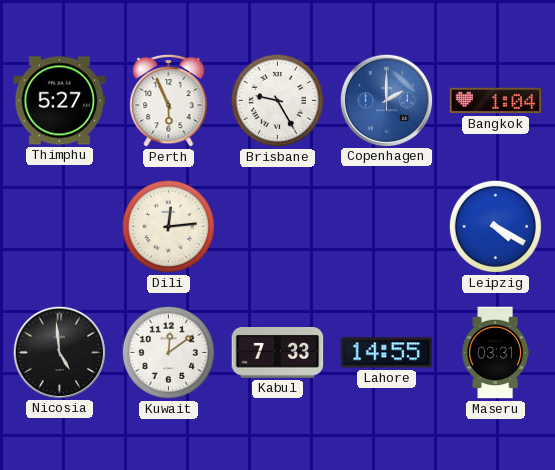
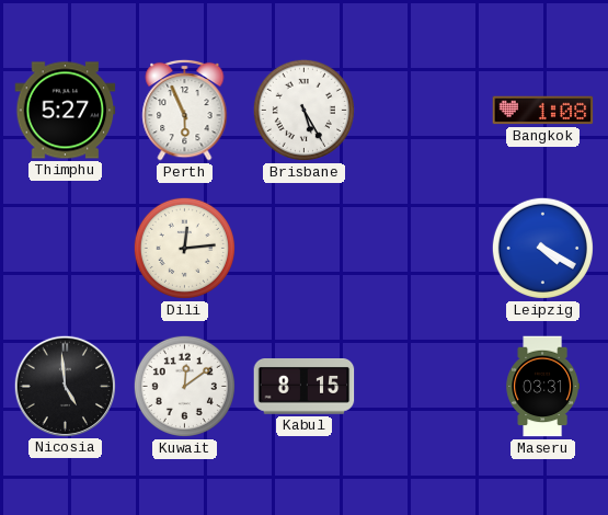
Brisbane: 9:25 -> 5:25 (303, 110)
Copenhagen: 2:00 -> none (386, 100)
Bangkok: 1:04 -> 1:08 (543, 111)
Kabul: 7:33 -> 8:15 (305, 387)
Lahore: 14:55 -> none (387, 353)
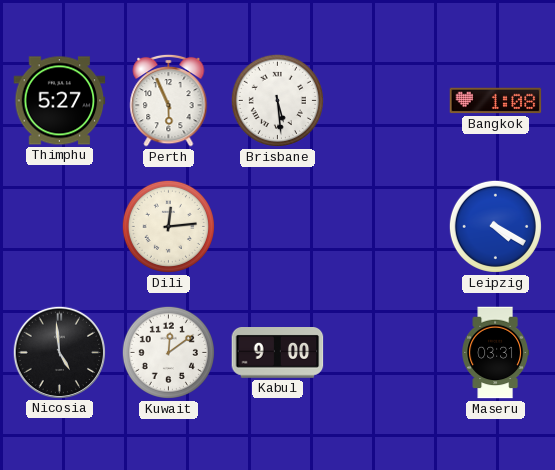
Brisbane: 5:25 -> 5:29 (277, 100)
Kabul: 8:15 -> 9:00 (278, 353)
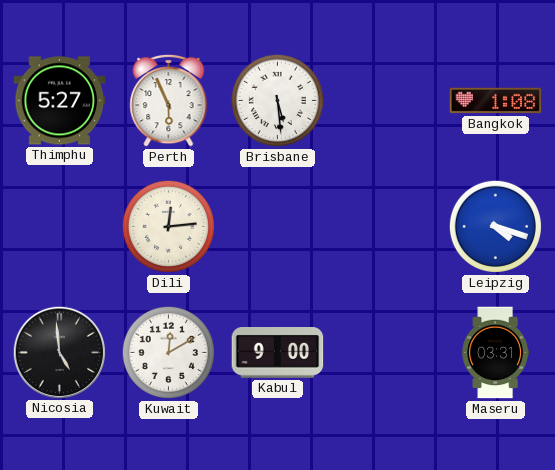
Leipzig: 4:20 -> 4:18 (495, 226)
Kuwait: 12:09 -> 12:10 (168, 352)
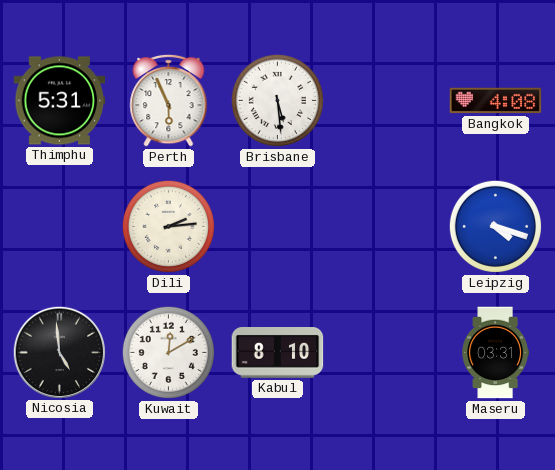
Thimphu: 5:27 -> 5:31 (60, 101)
Bangkok: 1:08 -> 4:08 (496, 101)
Dili: 12:14 -> 2:14 (168, 226)
Kabul: 9:00 -> 8:10 (278, 353)
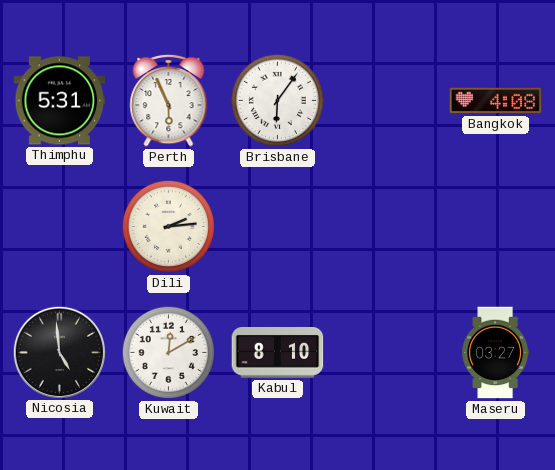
Brisbane: 5:29 -> 6:06 (277, 100)
Leipzig: 4:18 -> none (495, 226)
Maseru: 03:31 -> 03:27 (495, 353)
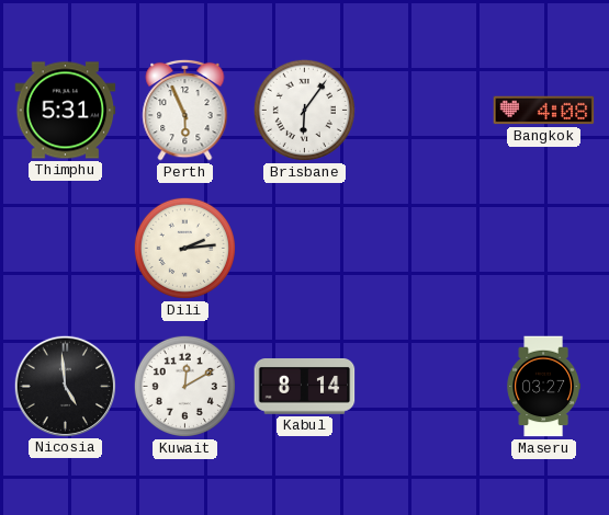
Kabul: 8:10 -> 8:14 (305, 387)
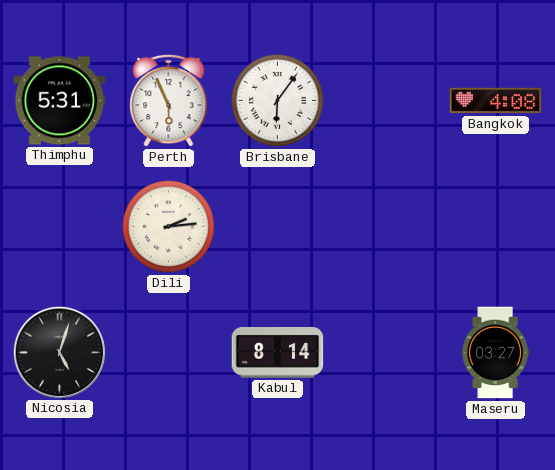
Nicosia: 4:59 -> 5:03 (59, 352)
Kuwait: 12:10 -> none (184, 386)
